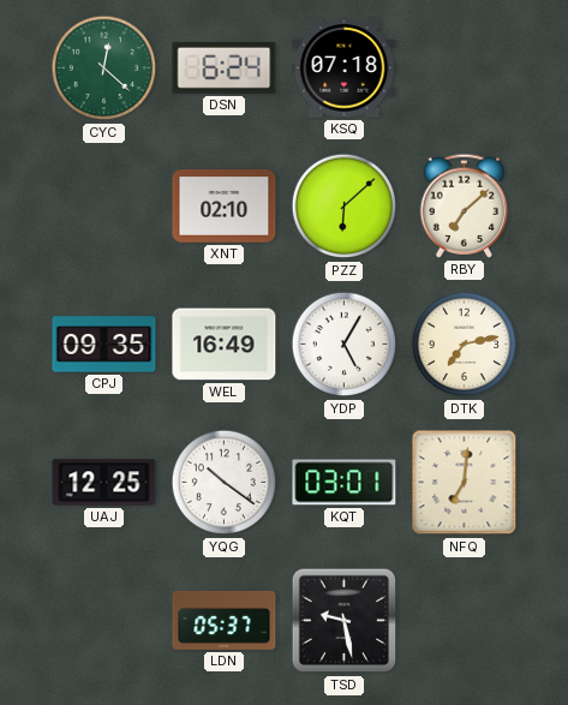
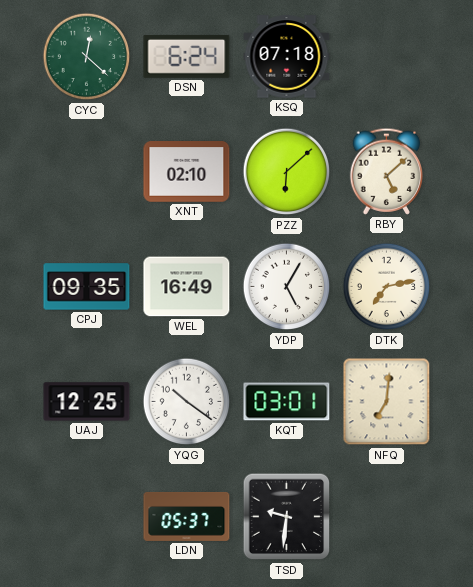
RBY: 7:08 -> 5:08 (387, 171)
TSD: 9:28 -> 9:31 (287, 517)
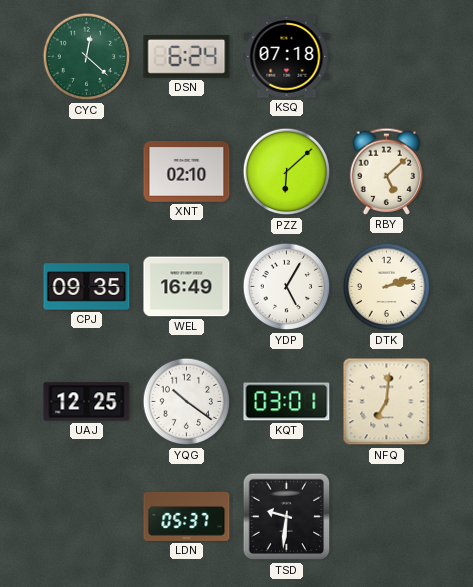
DTK: 7:13 -> 2:13 (387, 287)
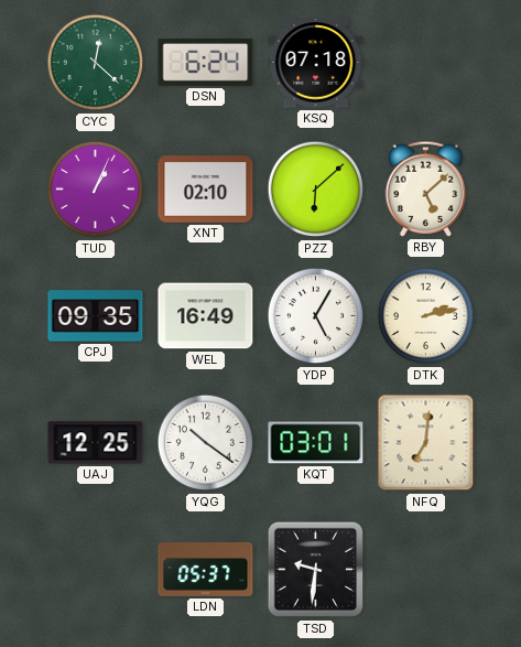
TUD: none -> 1:04 (96, 190)
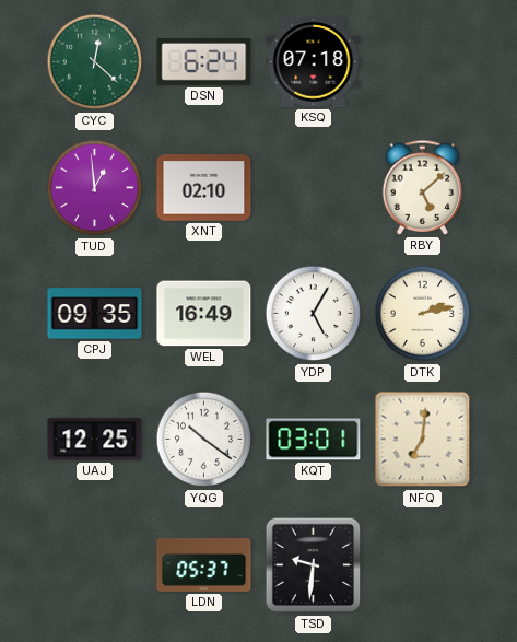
TUD: 1:04 -> 12:59 (95, 188)
PZZ: 6:08 -> none (316, 190)
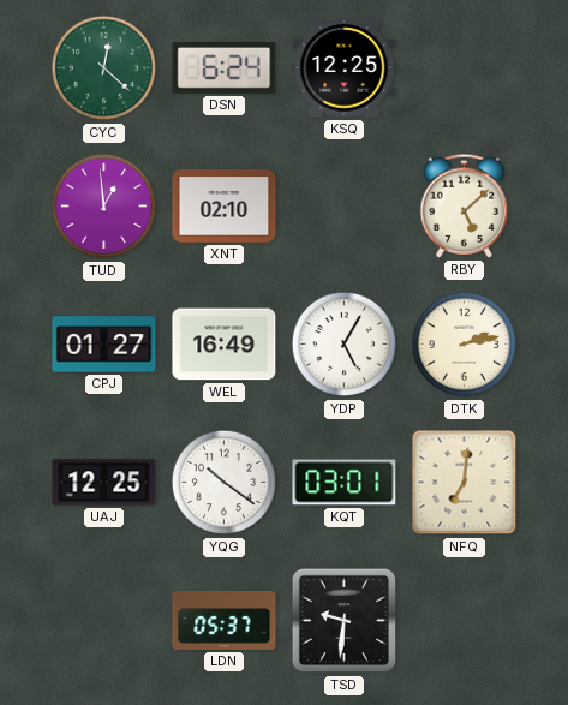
KSQ: 07:18 -> 12:25 (345, 68)
CPJ: 09:35 -> 01:27 (104, 345)
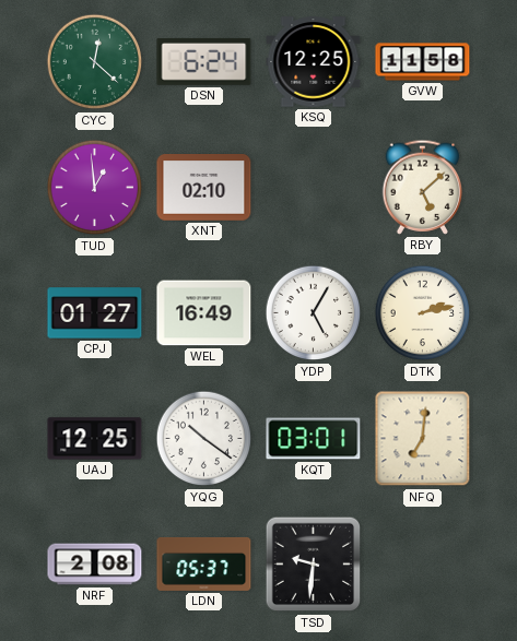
GVW: none -> 11:58 (423, 62)
NRF: none -> 2:08 (95, 565)
